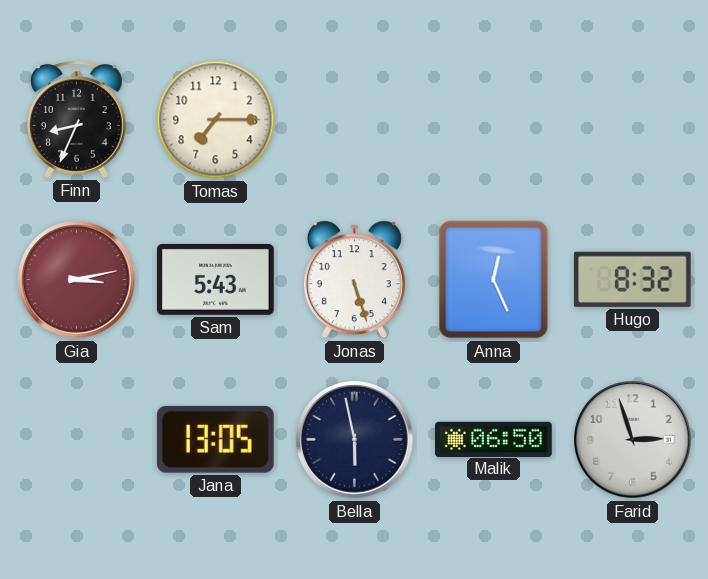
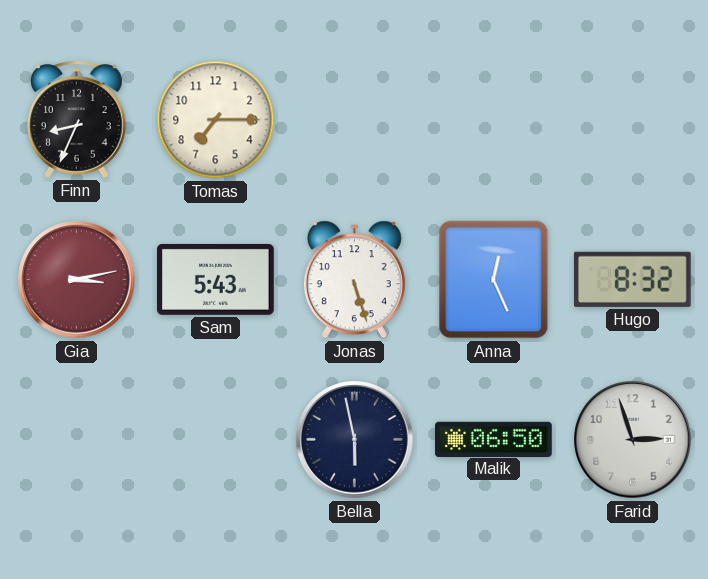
Jana: 13:05 -> none (215, 439)
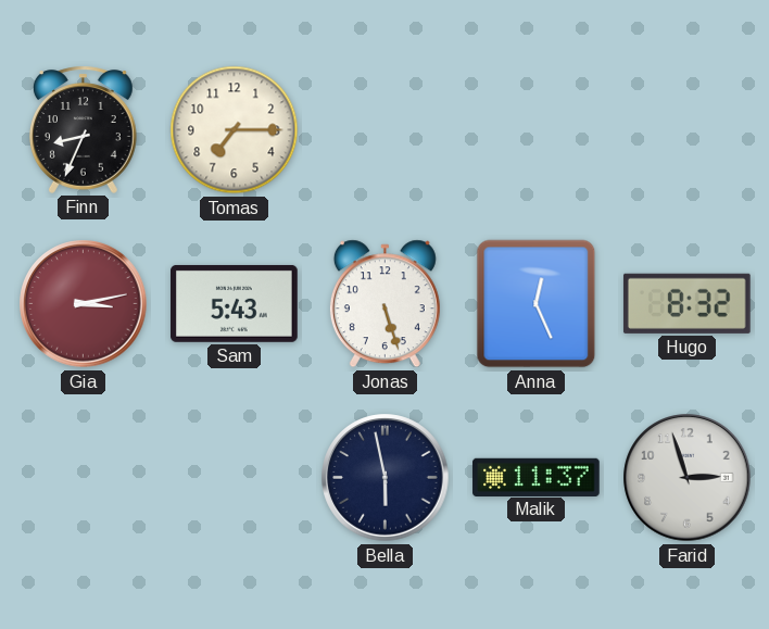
Malik: 06:50 -> 11:37 (537, 477)
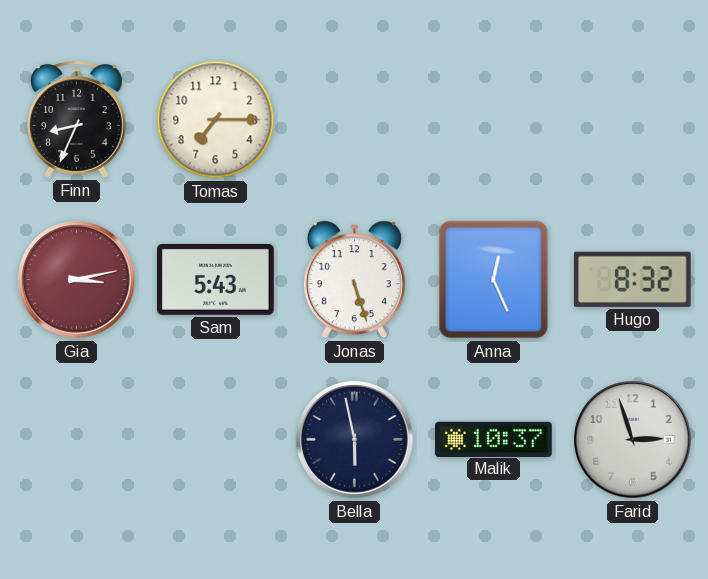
Malik: 11:37 -> 10:37 (494, 439)
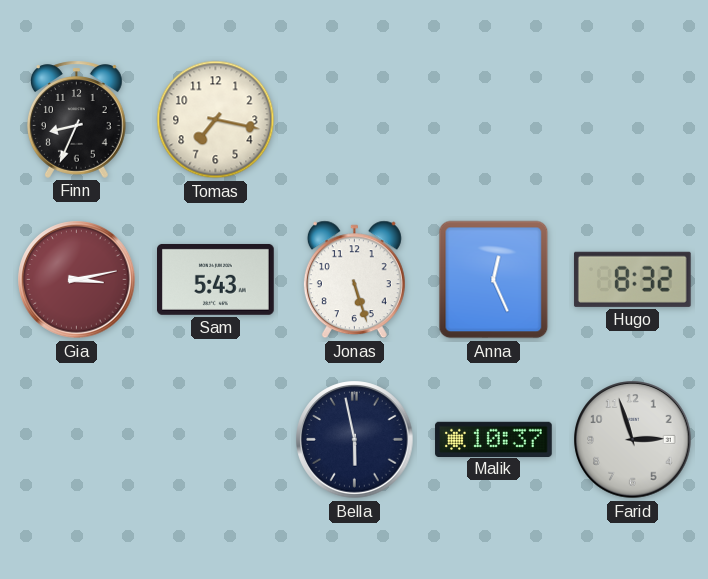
Tomas: 7:15 -> 7:17 (216, 120)
